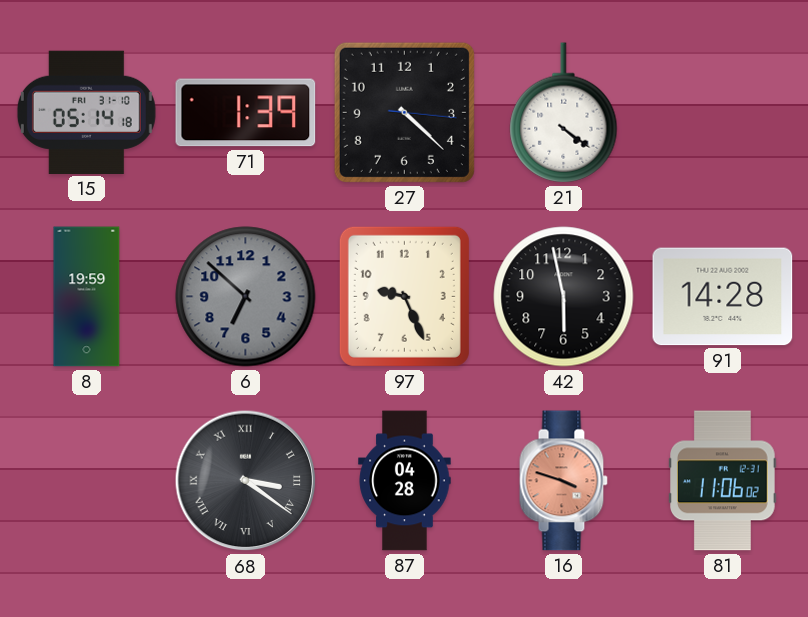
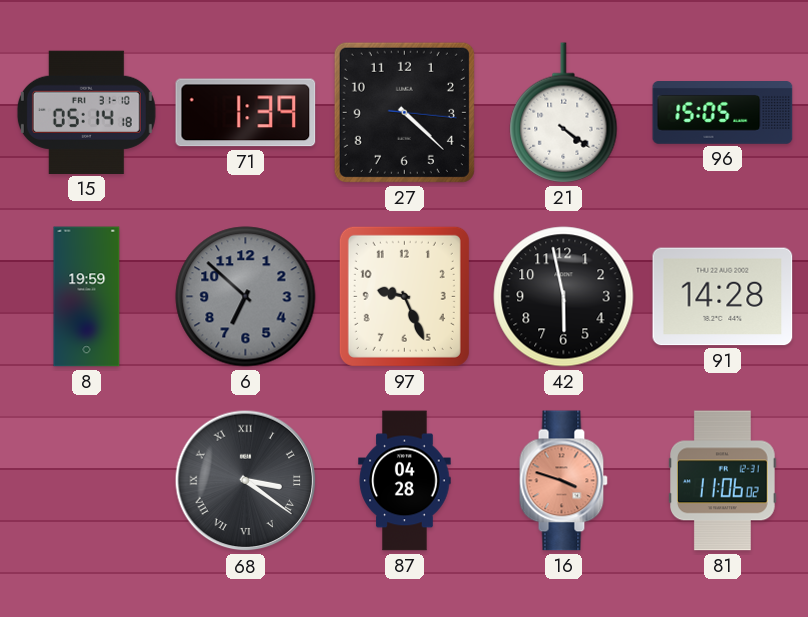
96: none -> 15:05 (723, 113)
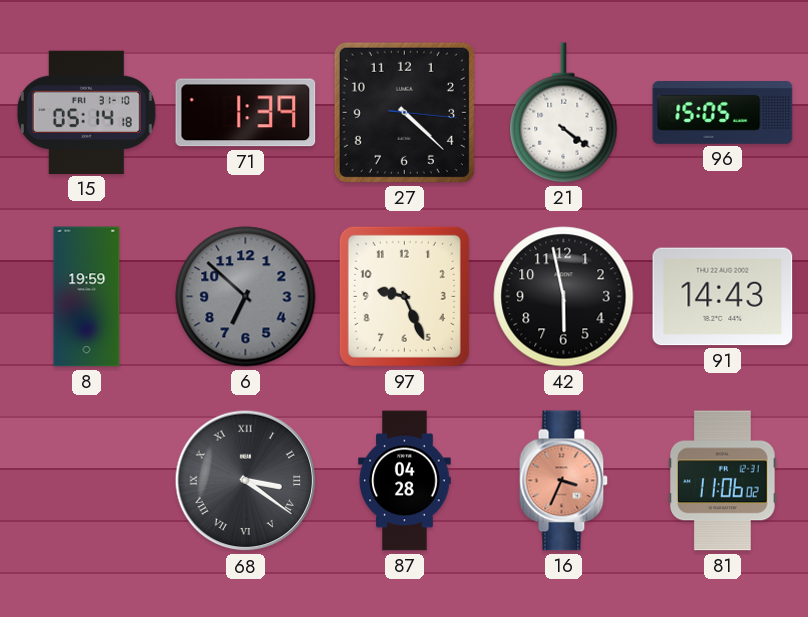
91: 14:28 -> 14:43 (723, 297)
16: 3:48 -> 3:34 (563, 481)
